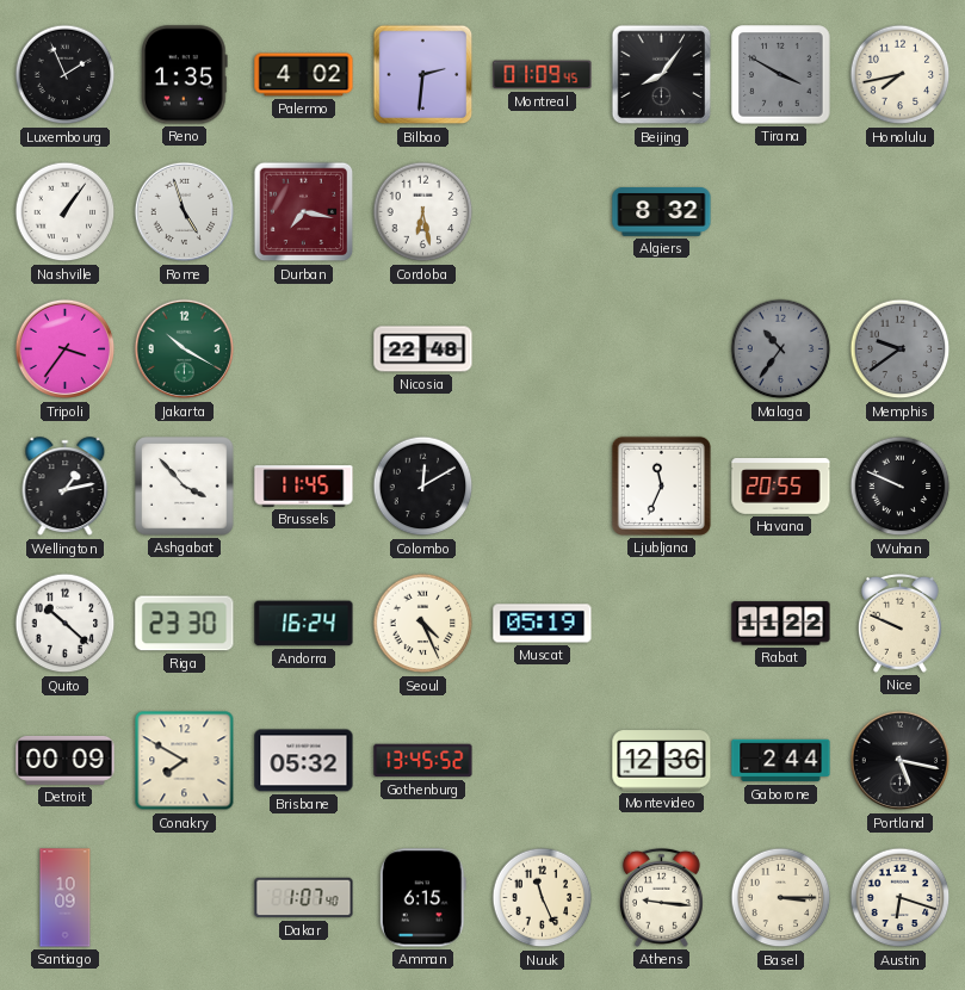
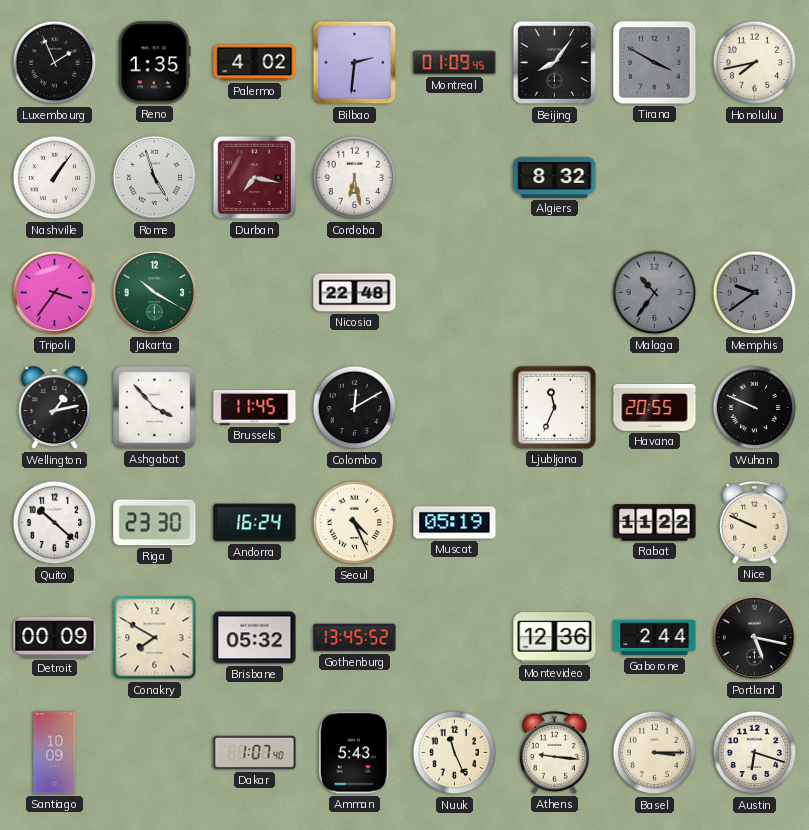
Amman: 6:15 -> 5:43 (354, 753)
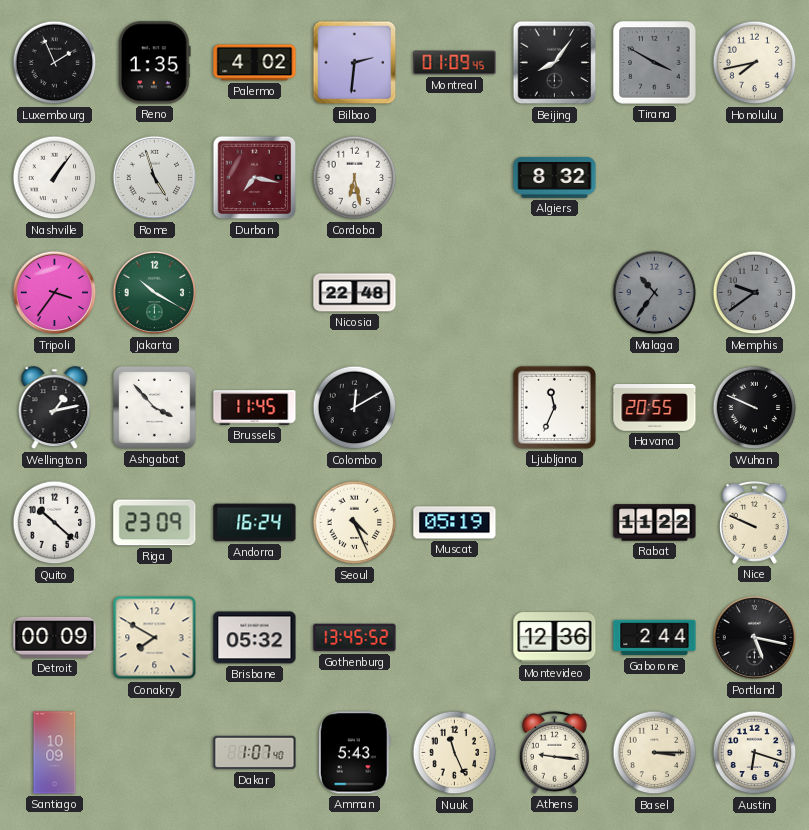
Riga: 23:30 -> 23:09 (155, 523)
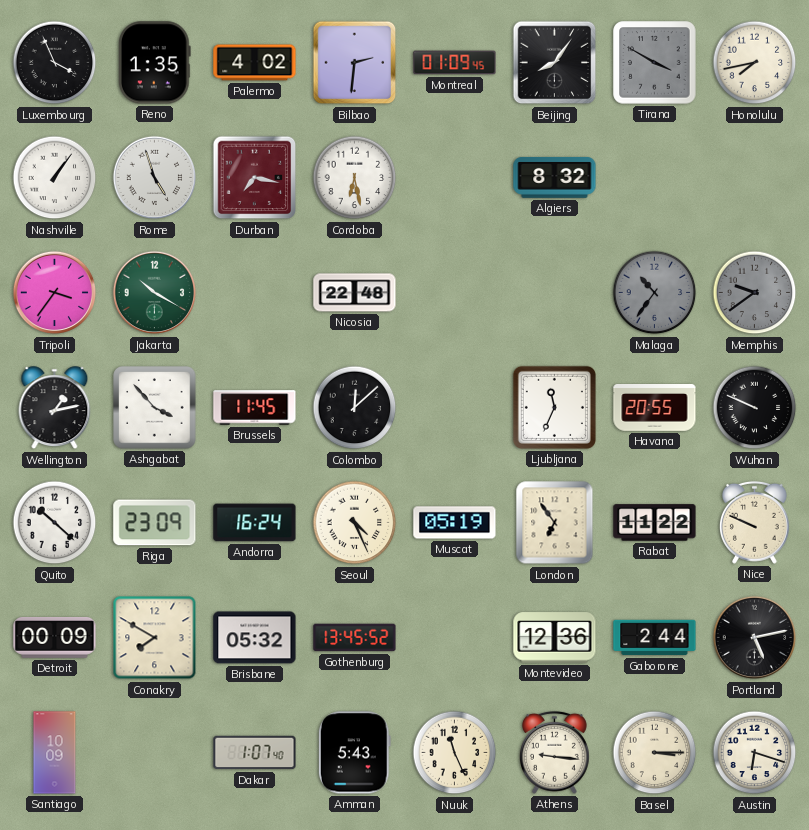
Luxembourg: 1:56 -> 3:56 (55, 63)
Colombo: 12:10 -> 12:08 (355, 408)
London: none -> 6:54 (555, 523)
Portland: 5:17 -> 5:13 (755, 638)
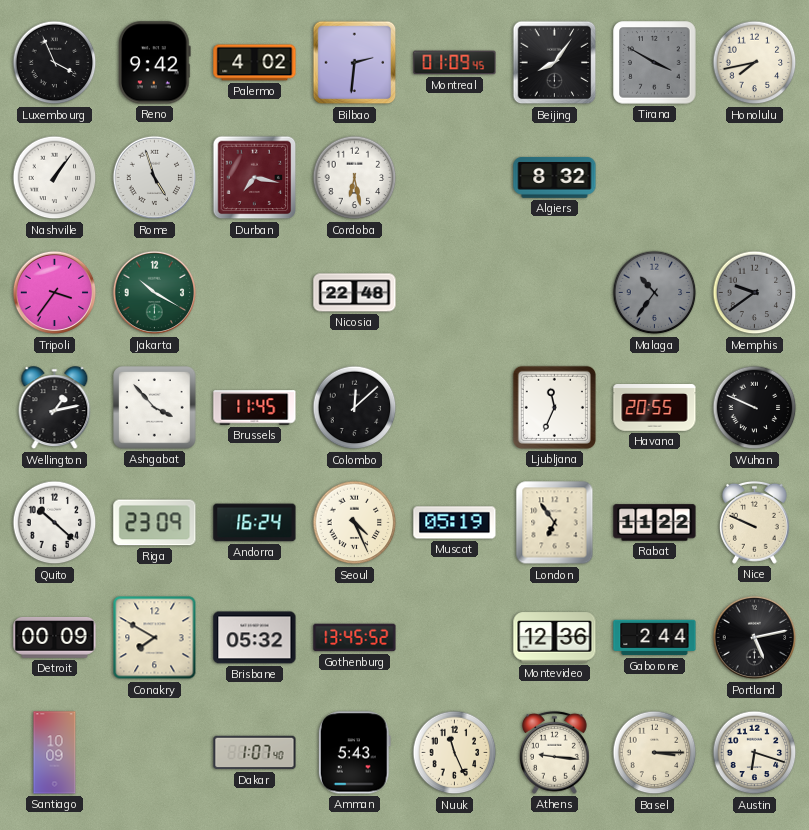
Reno: 1:35 -> 9:42 (154, 63)
